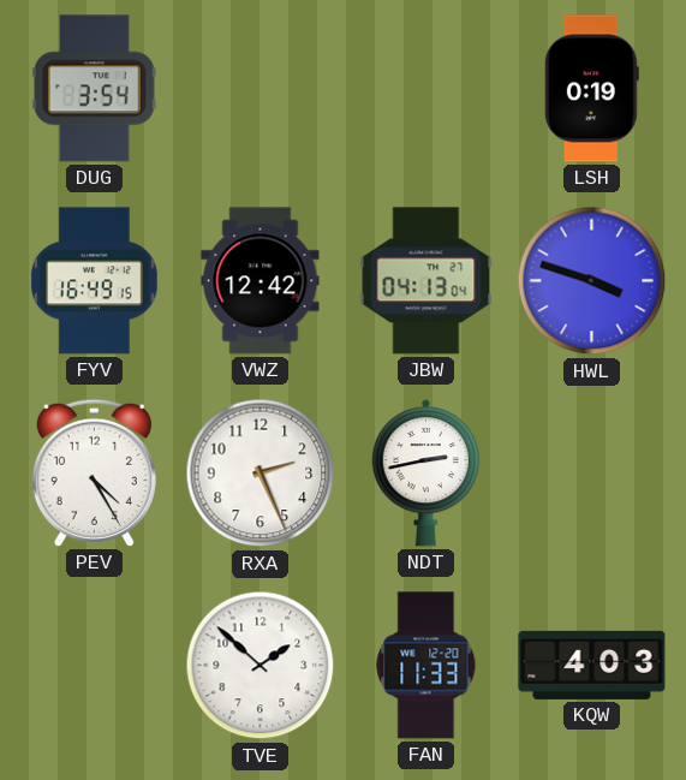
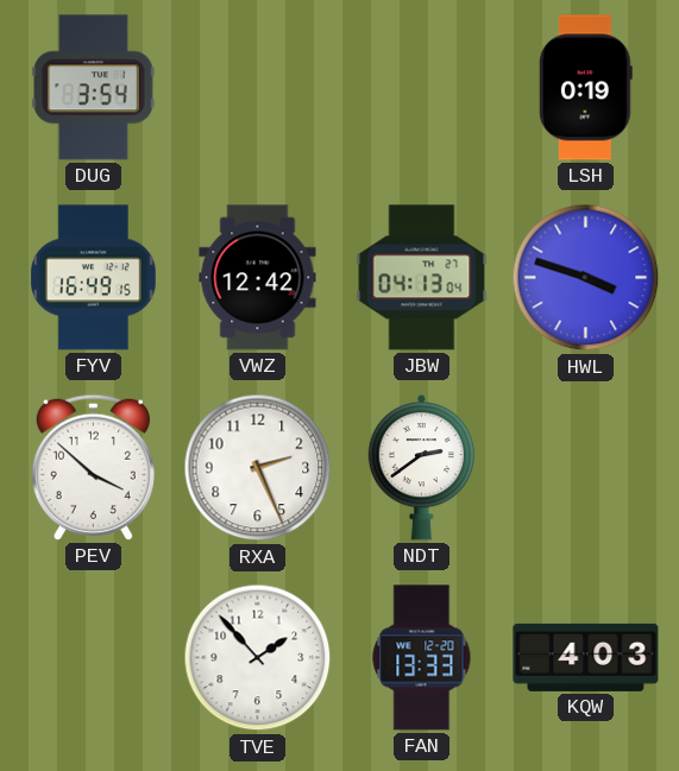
PEV: 4:25 -> 3:52 (93, 467)
NDT: 2:43 -> 2:39 (422, 467)
TVE: 1:52 -> 1:53 (258, 658)
FAN: 11:33 -> 13:33 (422, 658)
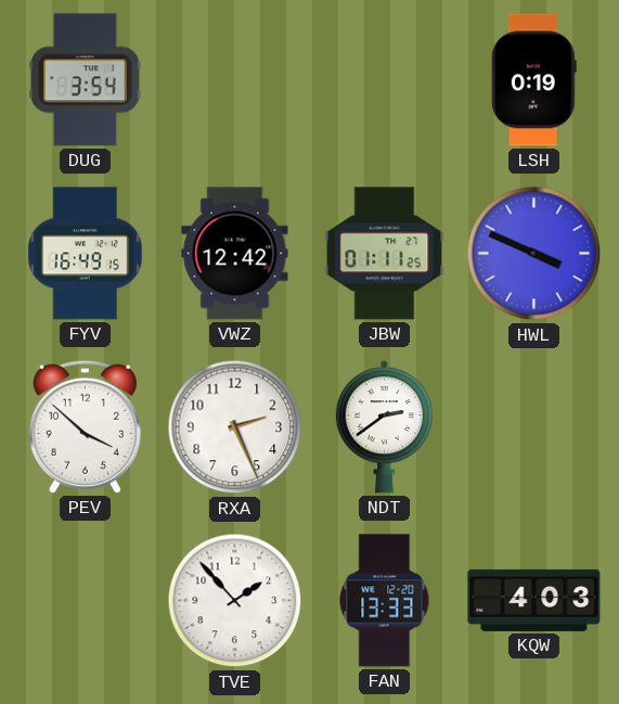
JBW: 04:13 -> 01:11 (385, 254)
HWL: 3:48 -> 3:49 (534, 254)
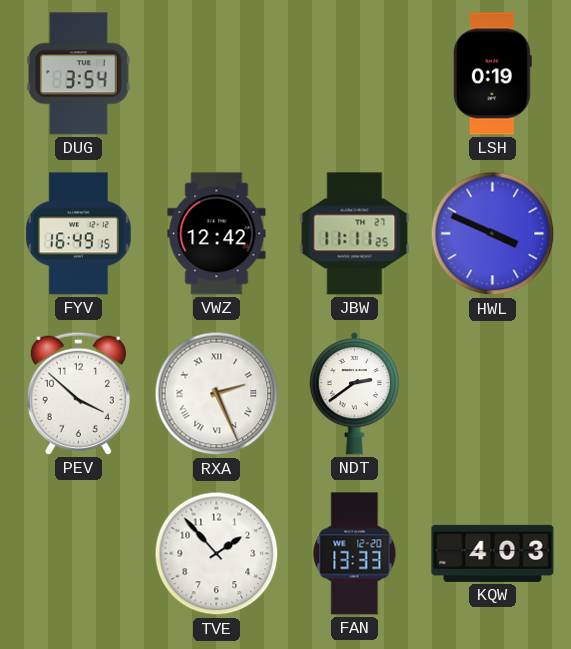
JBW: 01:11 -> 11:11 (355, 234)
RXA numerals: Arabic -> Roman (217, 394)
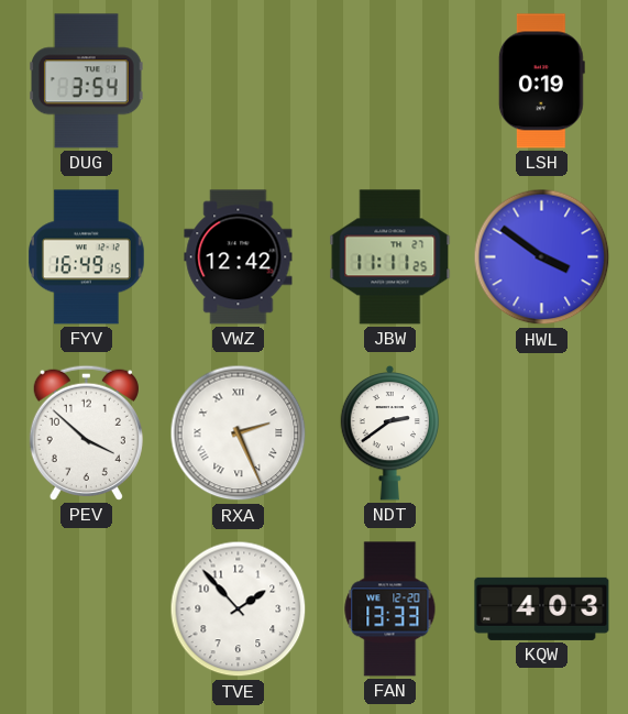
HWL: 3:49 -> 3:51 (542, 257)
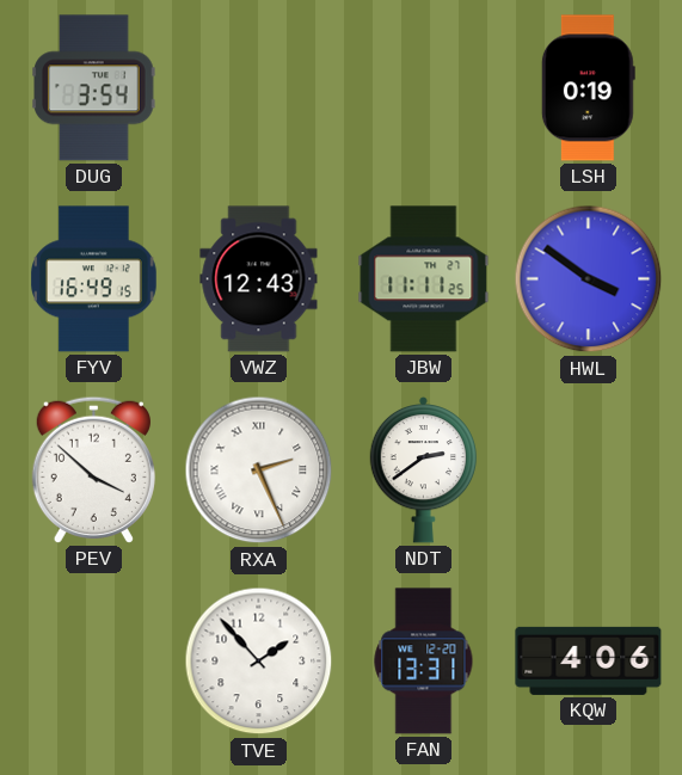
VWZ: 12:42 -> 12:43 (259, 279)
FAN: 13:33 -> 13:31 (424, 662)
KQW: 4:03 -> 4:06 (589, 660)
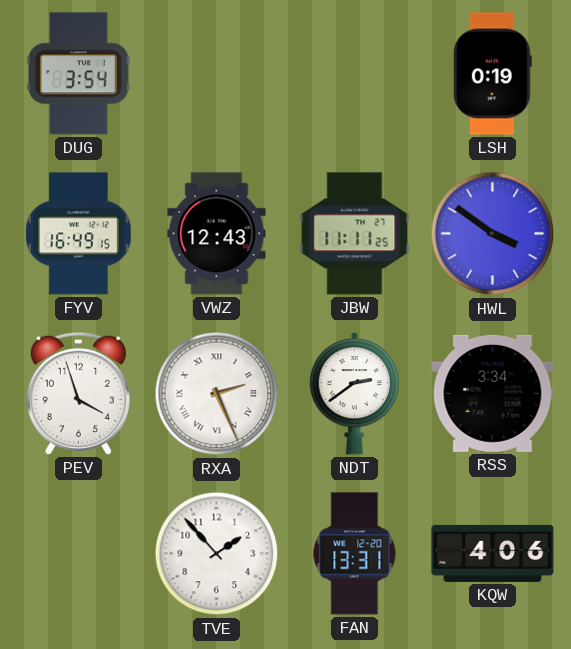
PEV: 3:52 -> 3:57 (78, 393)
RSS: none -> 3:34 (493, 393)
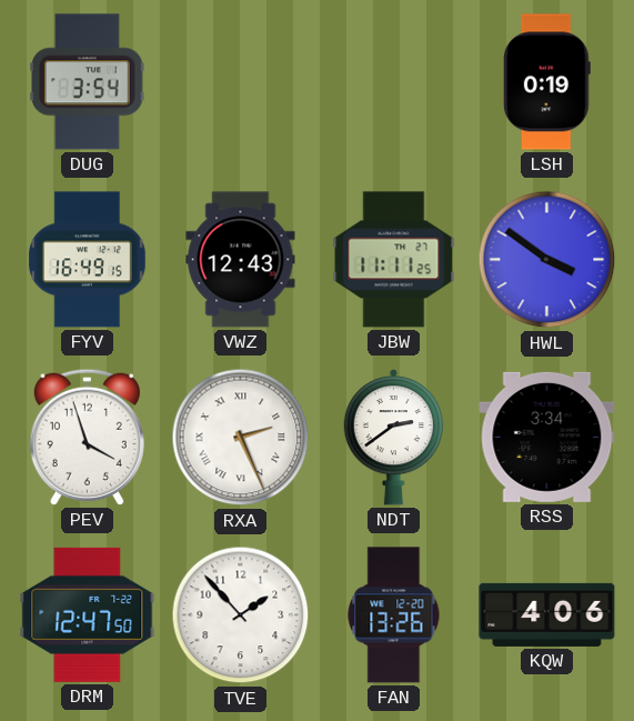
DRM: none -> 12:47 (88, 614)
FAN: 13:31 -> 13:26 (394, 615)
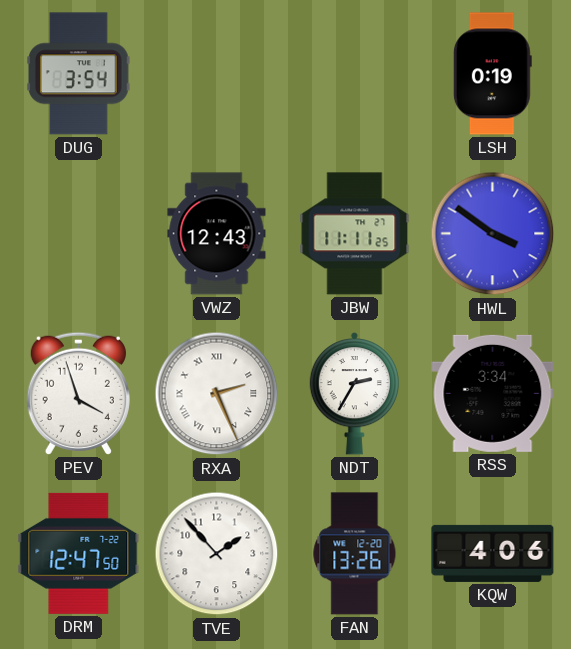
FYV: 16:49 -> none (88, 260)
NDT: 2:39 -> 2:35 (355, 393)
